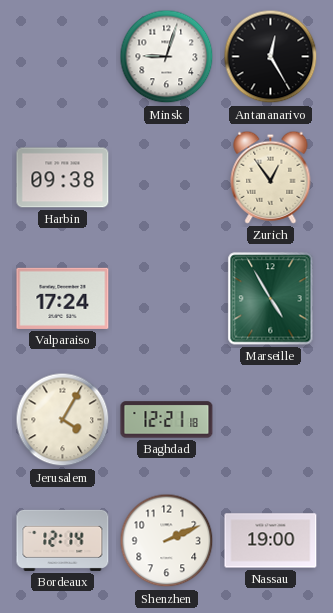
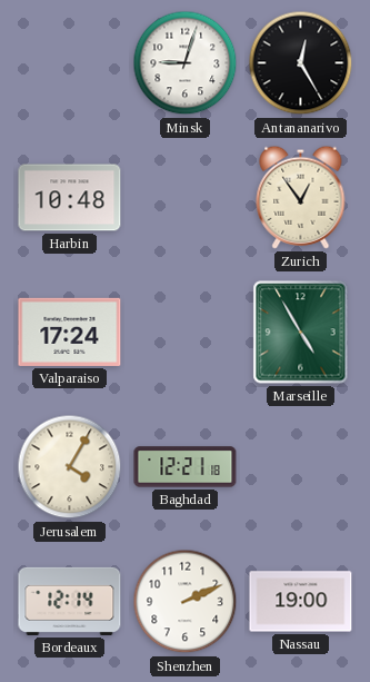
Harbin: 09:38 -> 10:48 (70, 198)
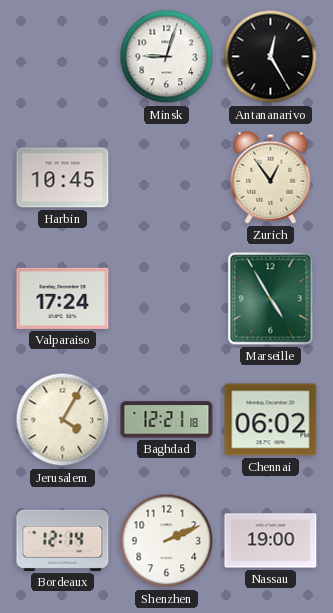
Harbin: 10:48 -> 10:45 (63, 178)
Chennai: none -> 06:02 (271, 420)
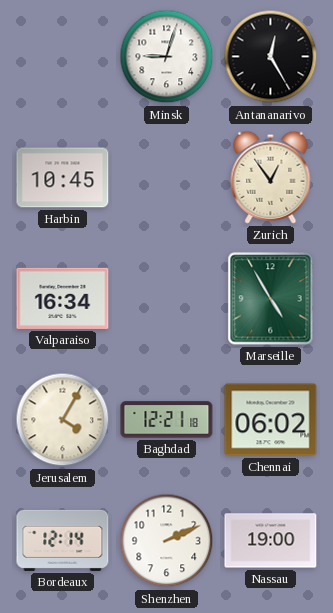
Valparaiso: 17:24 -> 16:34 (63, 298)
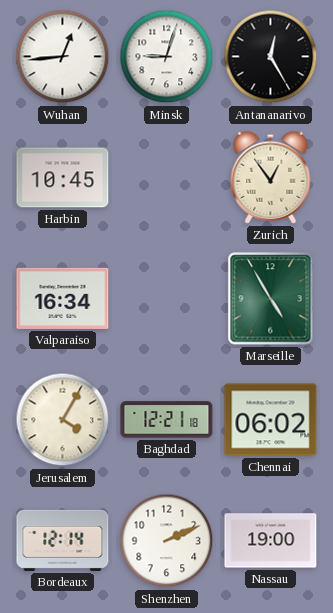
Wuhan: none -> 12:44 (63, 57)
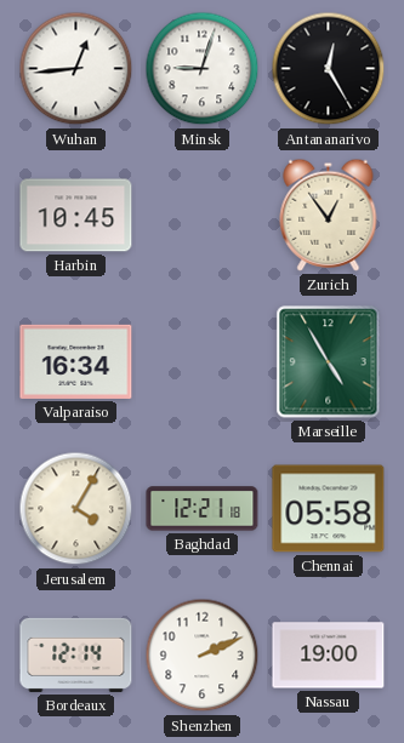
Chennai: 06:02 -> 05:58 (329, 509)
